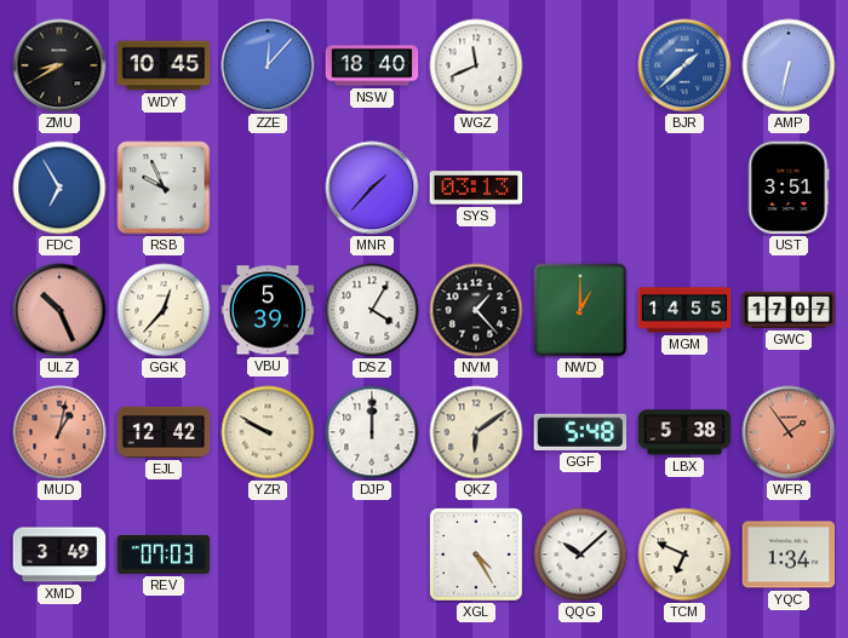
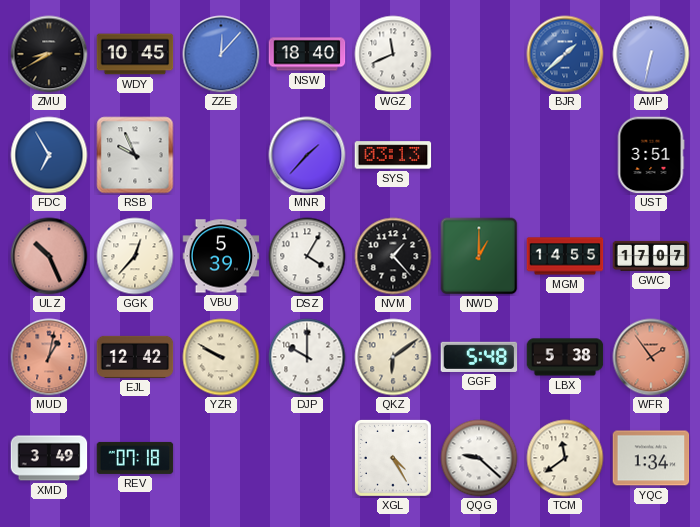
DJP: 12:00 -> 10:00 (307, 357)
REV: 07:03 -> 07:18 (135, 458)
QQG: 10:08 -> 9:22 (479, 458)
TCM: 6:49 -> 11:39 (565, 458)
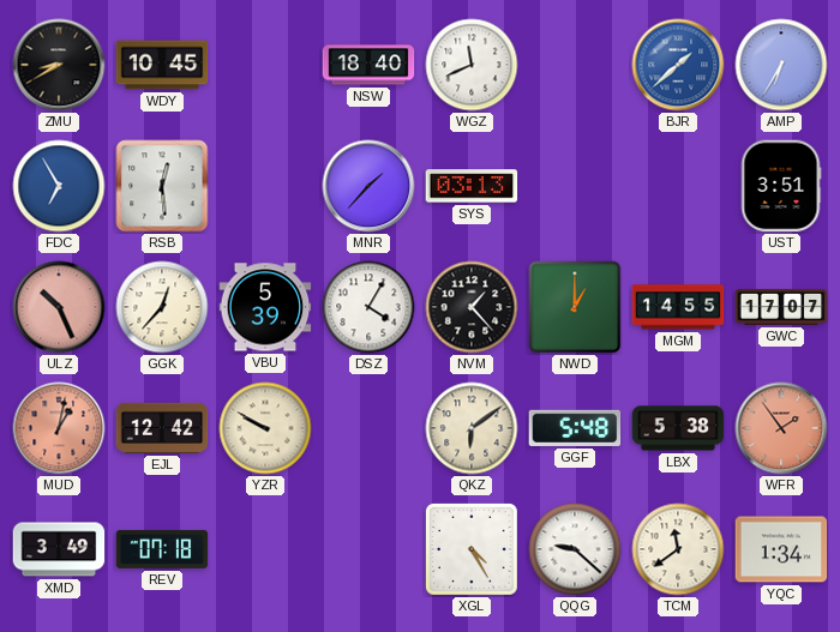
ZZE: 12:07 -> none (221, 54)
AMP: 6:32 -> 6:35 (781, 65)
RSB: 9:56 -> 12:29 (162, 186)
DJP: 10:00 -> none (307, 357)
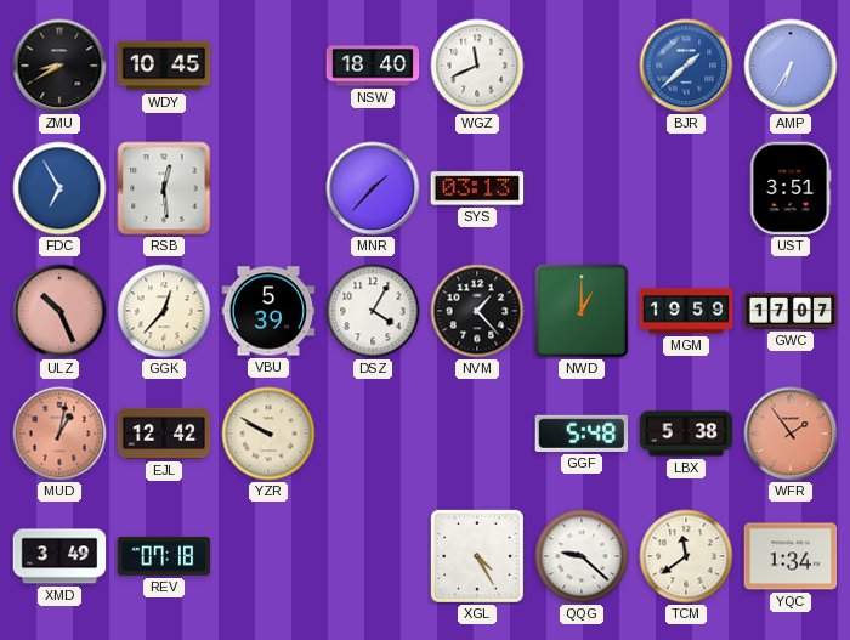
MGM: 14:55 -> 19:59 (686, 311)
QKZ: 6:09 -> none (472, 428)
